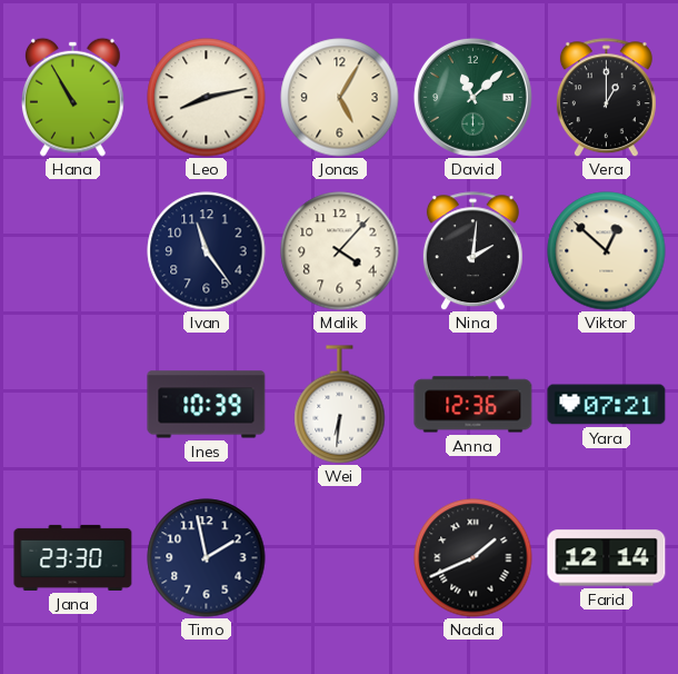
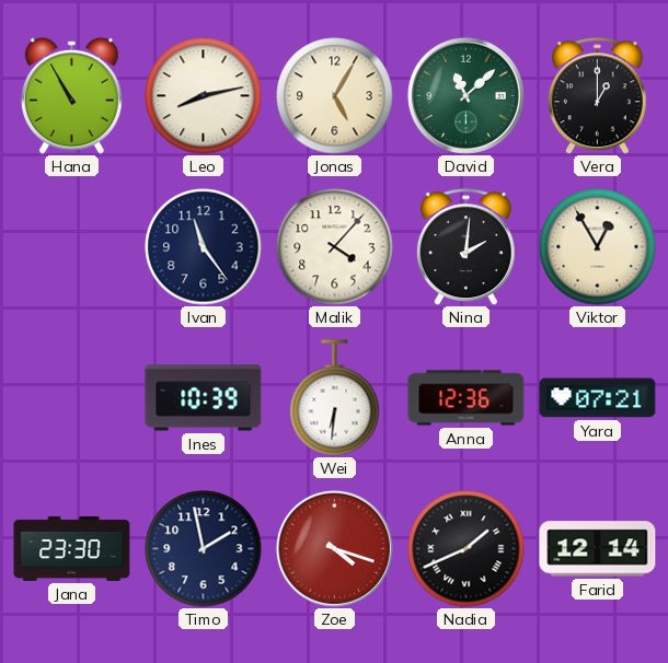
Viktor: 12:52 -> 12:55 (598, 247)
Zoe: none -> 4:18 (334, 548)
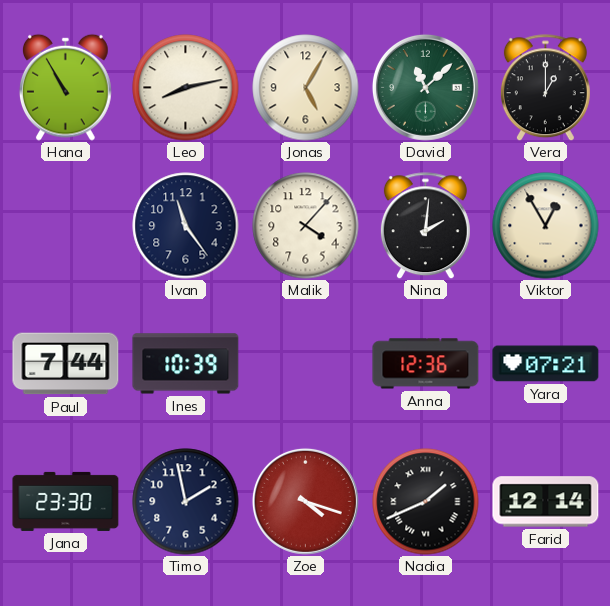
Paul: none -> 7:44 (66, 364)
Wei: 6:31 -> none (335, 398)
